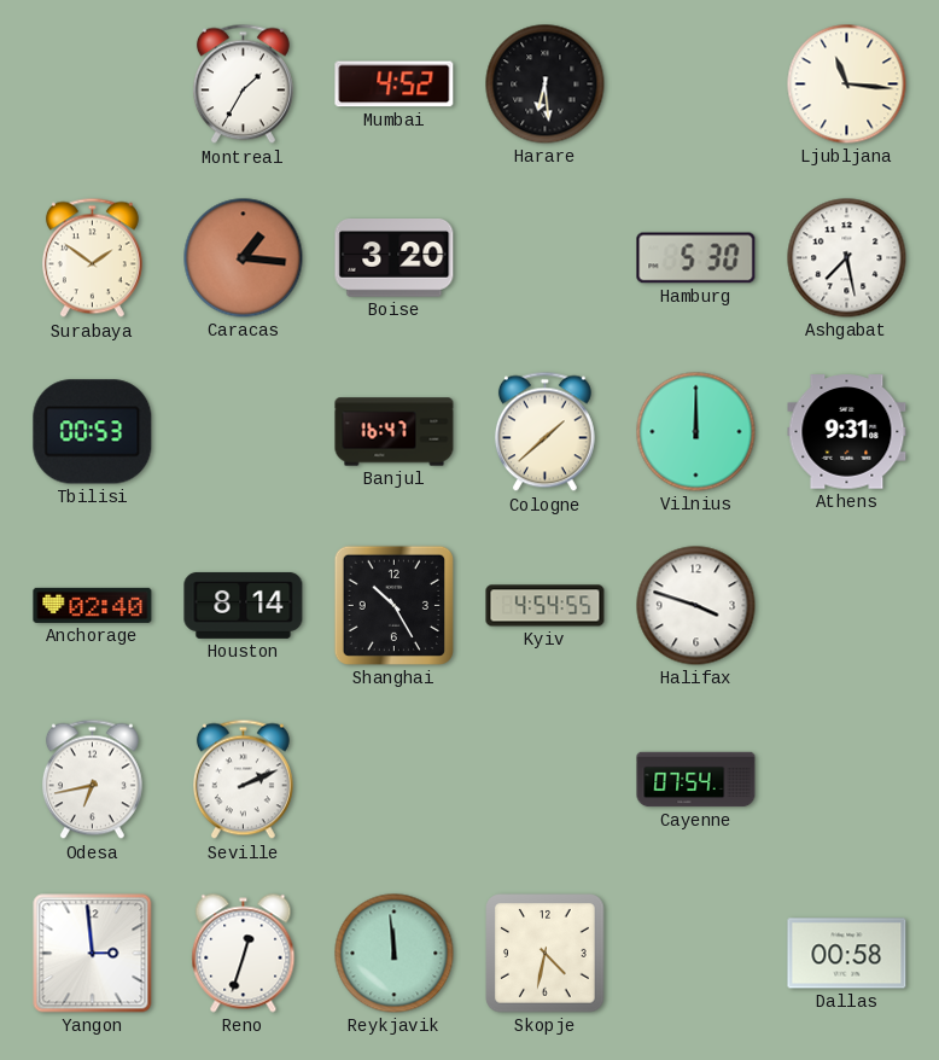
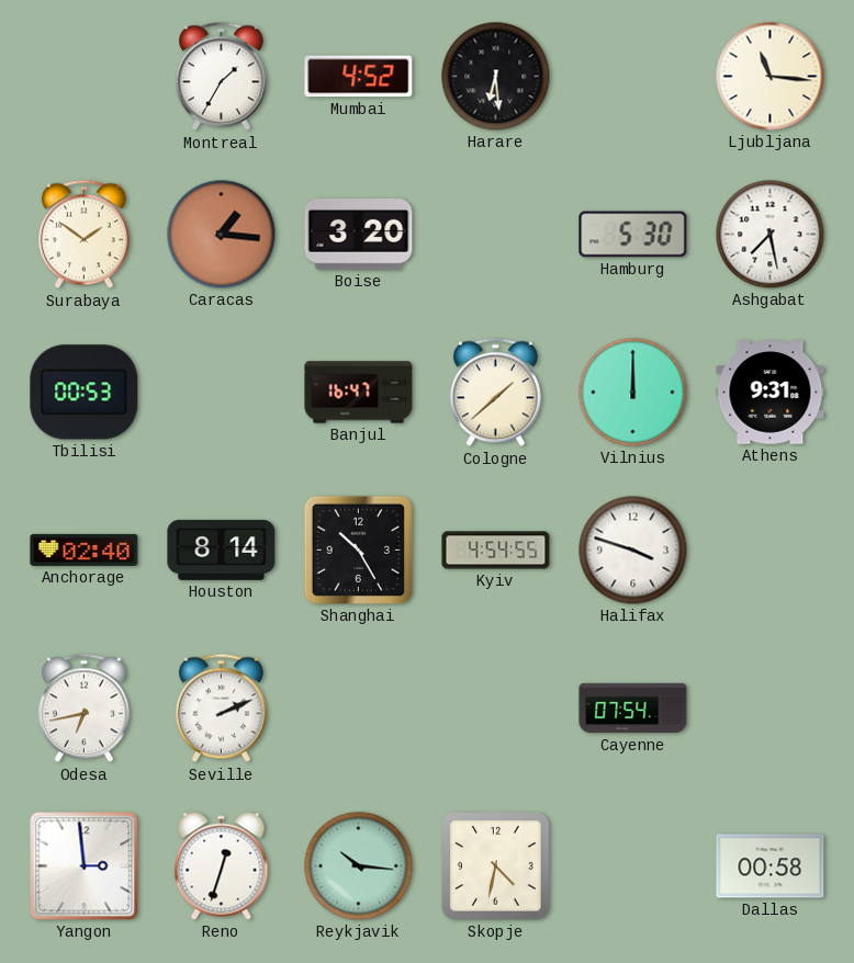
Reykjavik: 11:59 -> 10:16 (359, 866)
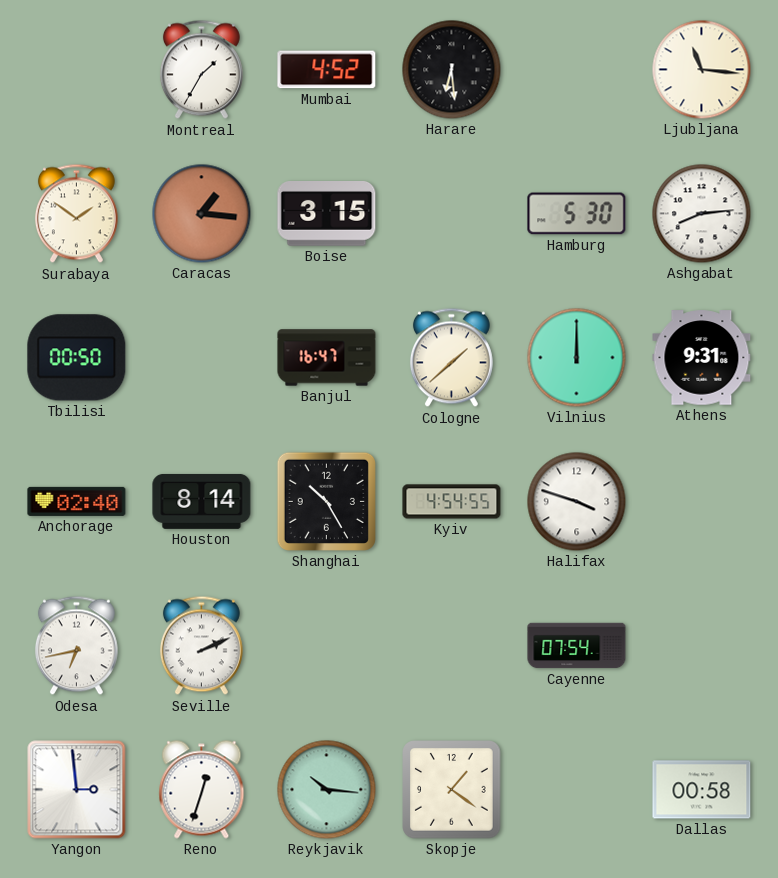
Boise: 3:20 -> 3:15 (327, 214)
Ashgabat: 7:28 -> 8:14 (702, 214)
Tbilisi: 00:53 -> 00:50 (77, 358)
Skopje: 4:32 -> 1:21 (452, 790)
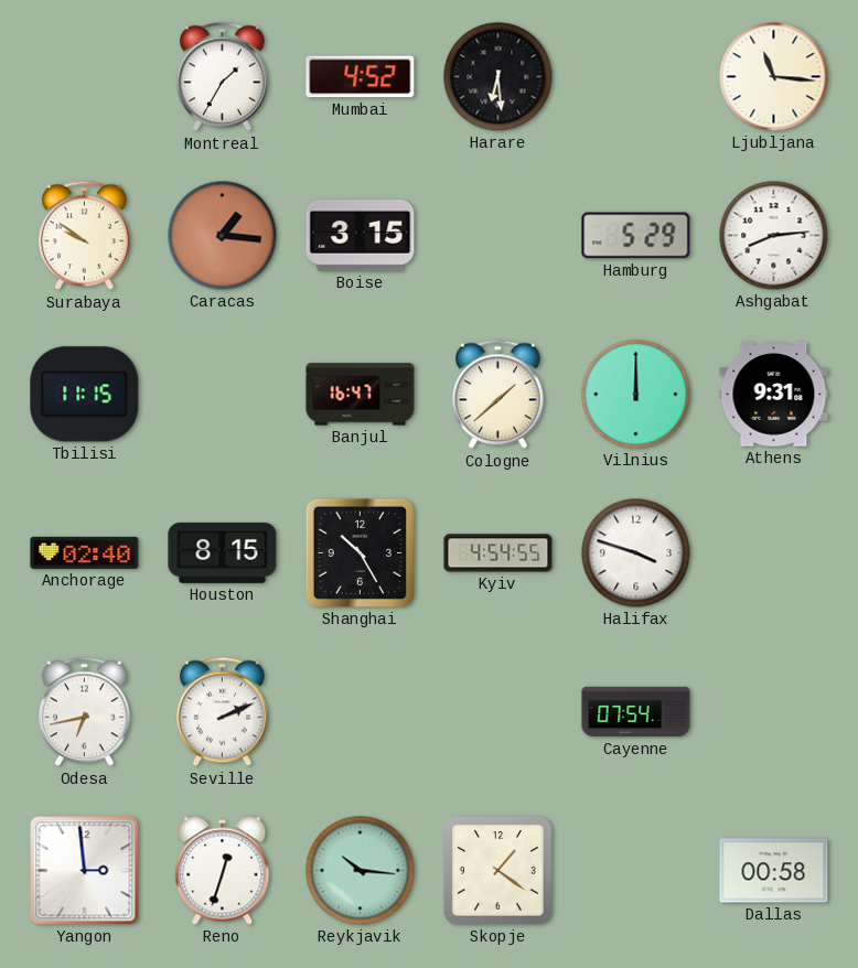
Surabaya: 1:51 -> 9:51 (84, 236)
Hamburg: 5:30 -> 5:29 (636, 236)
Tbilisi: 00:50 -> 11:15 (85, 395)
Houston: 8:14 -> 8:15 (223, 552)
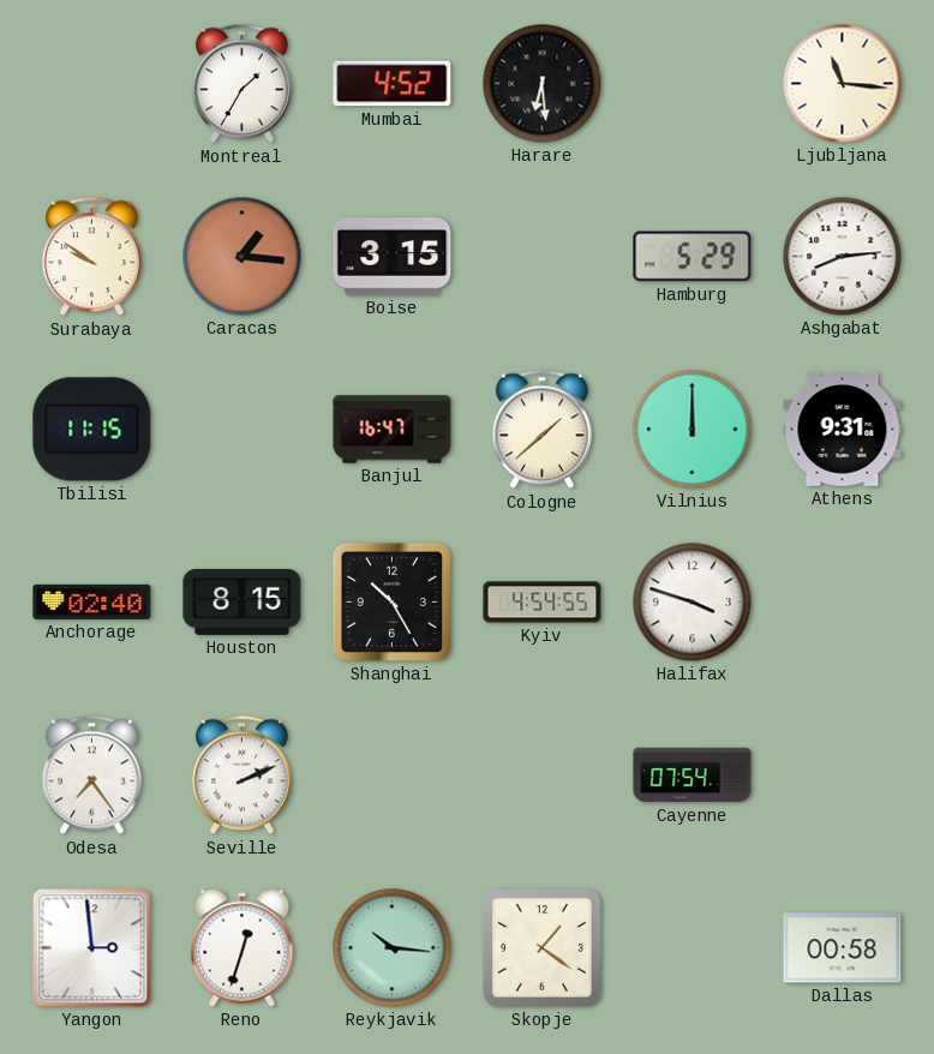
Odesa: 6:43 -> 7:24 (91, 775)
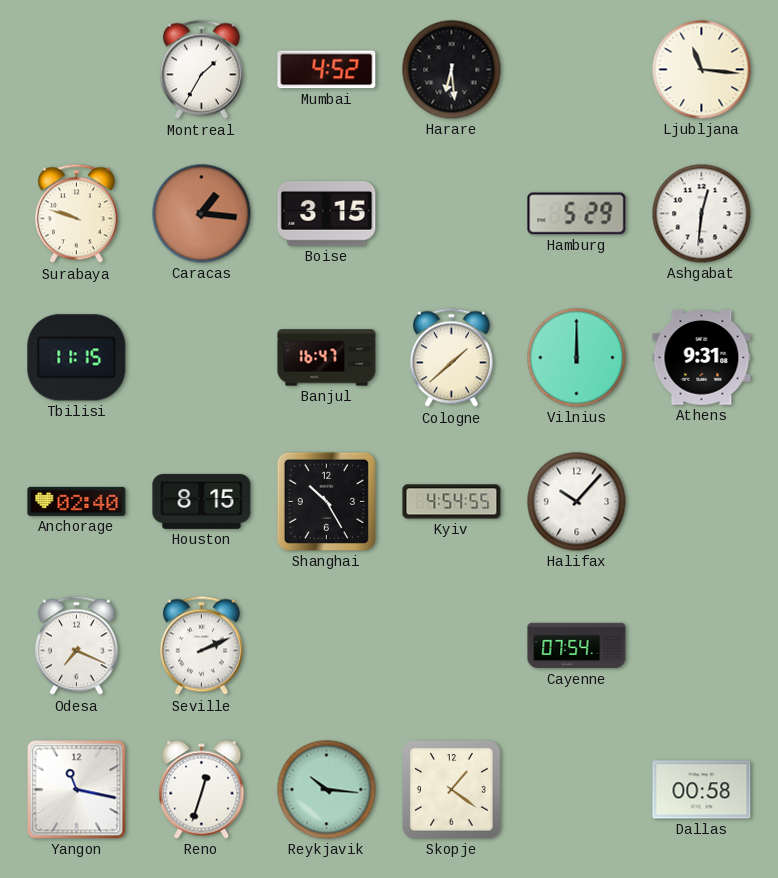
Surabaya: 9:51 -> 9:48 (76, 214)
Ashgabat: 8:14 -> 12:31 (702, 214)
Halifax: 3:48 -> 10:07 (577, 502)
Odesa: 7:24 -> 7:19 (76, 646)
Yangon: 2:59 -> 11:17 (77, 790)
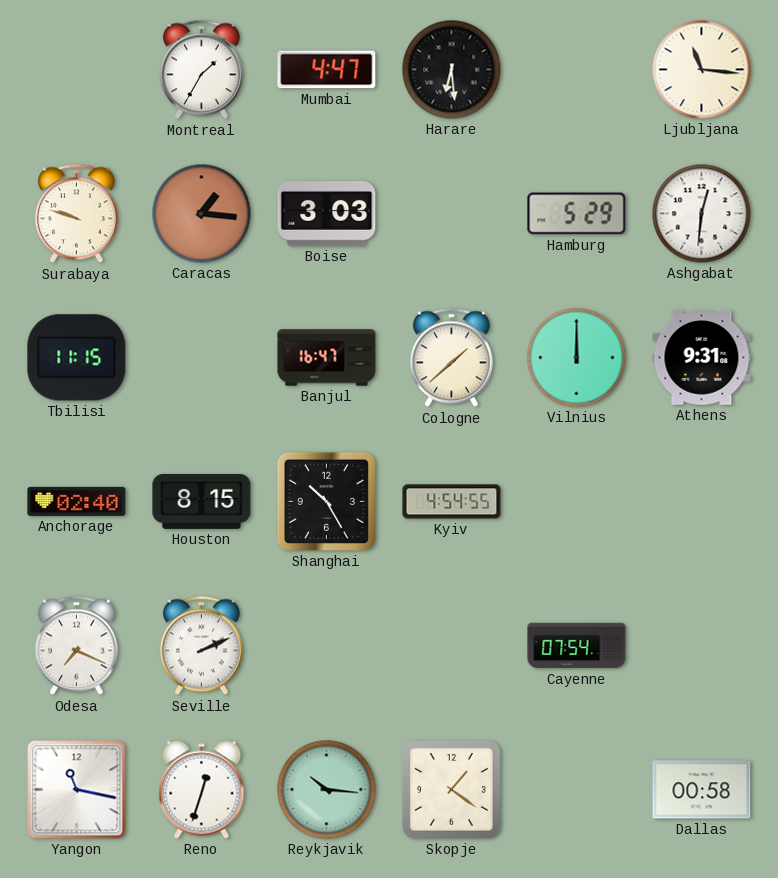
Mumbai: 4:52 -> 4:47 (327, 70)
Boise: 3:15 -> 3:03 (327, 214)
Halifax: 10:07 -> none (577, 502)
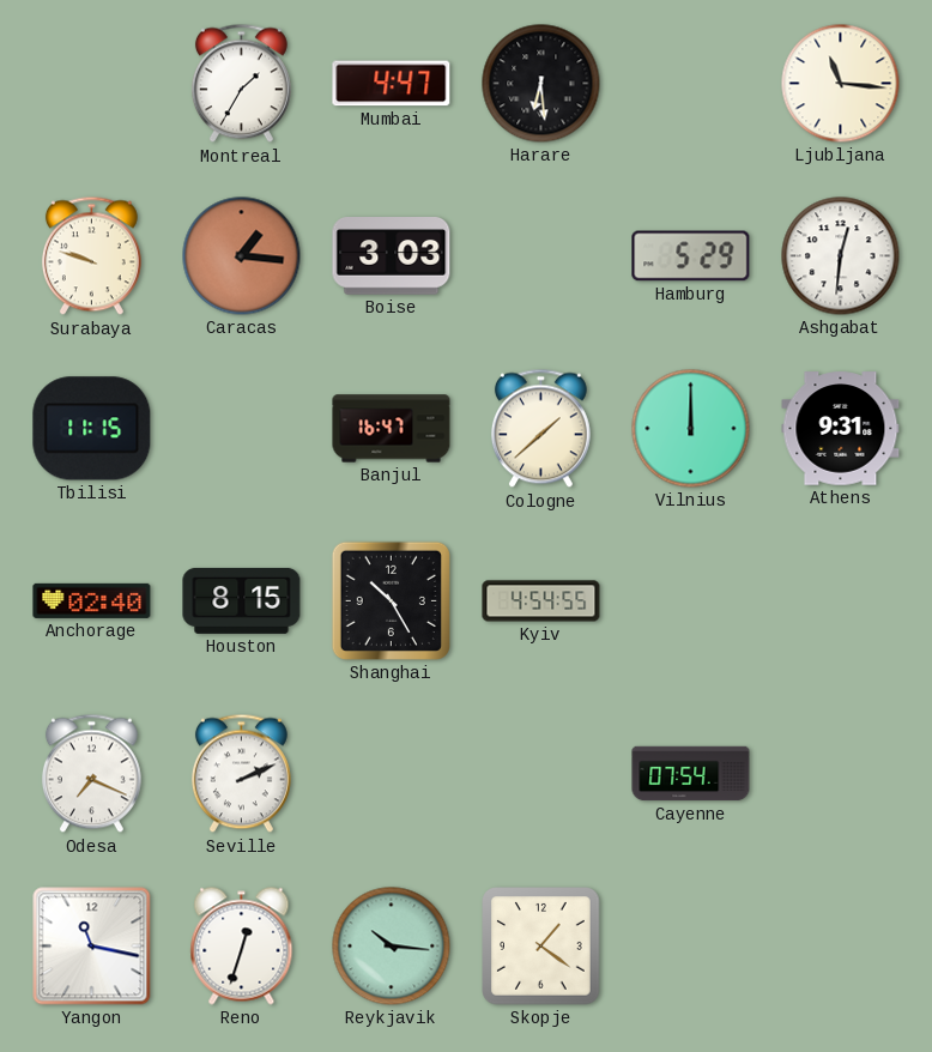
Dallas: 00:58 -> none (702, 790)
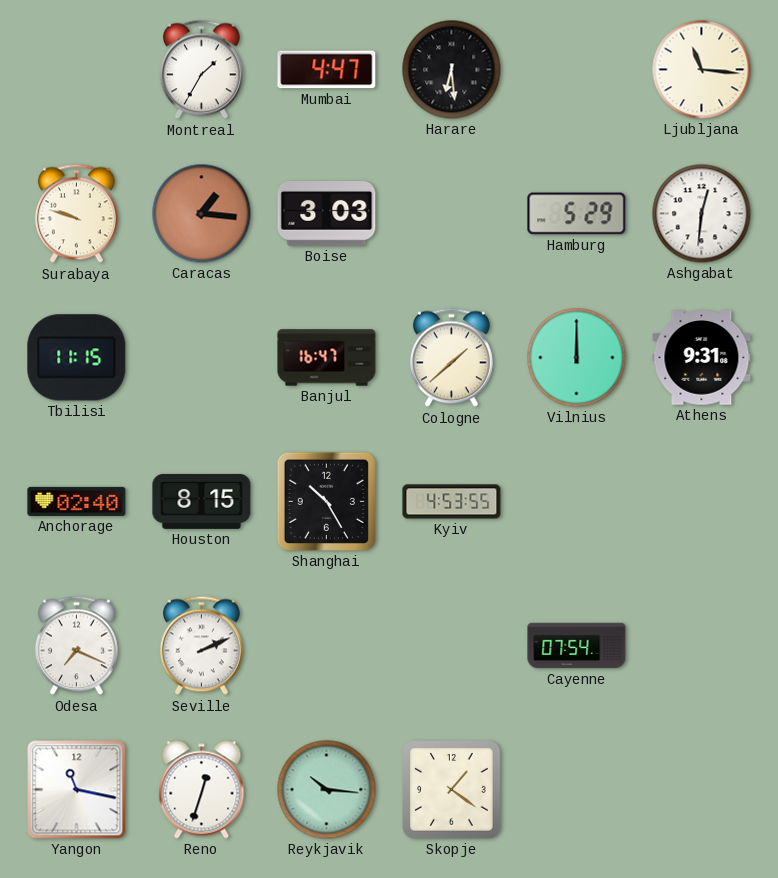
Kyiv: 4:54 -> 4:53 (452, 502)
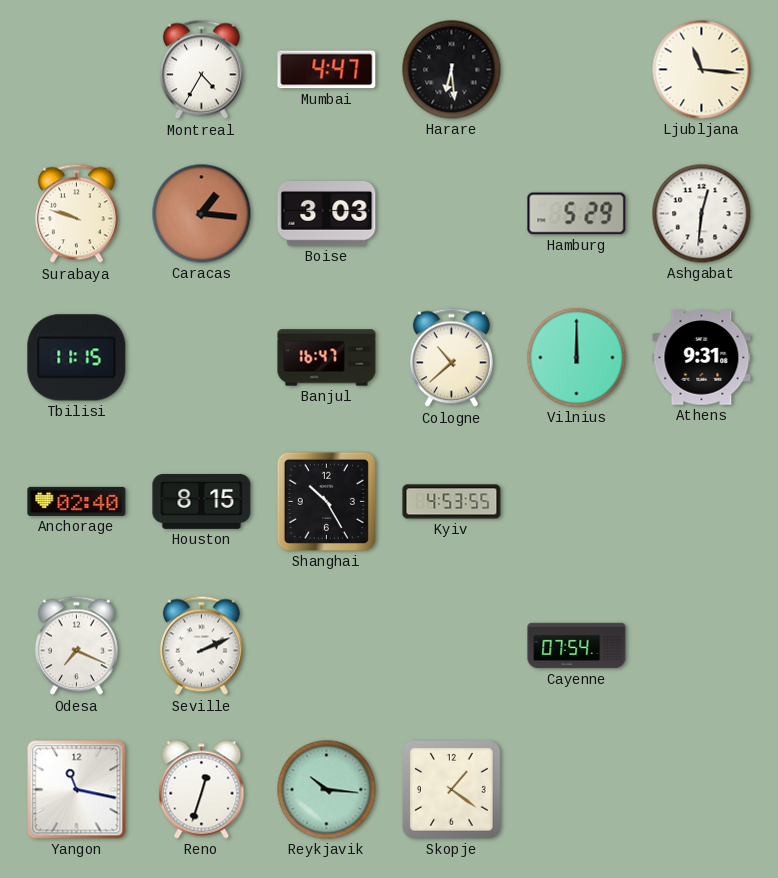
Montreal: 1:35 -> 4:35 (201, 70)
Cologne: 1:38 -> 10:38 (451, 358)
